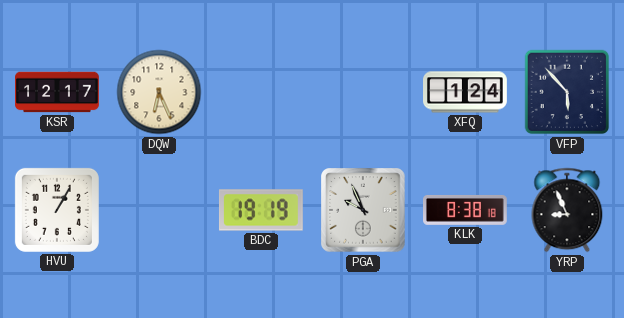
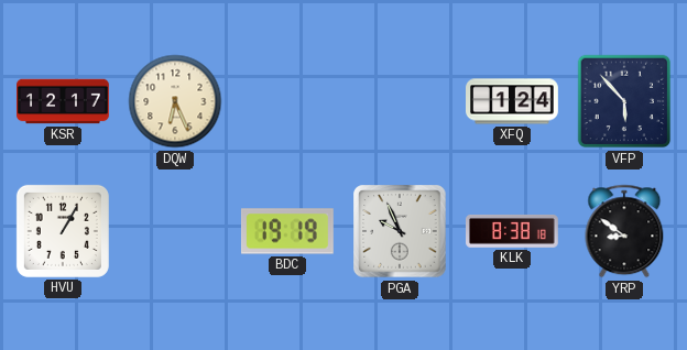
YRP: 8:56 -> 8:51 (624, 231)
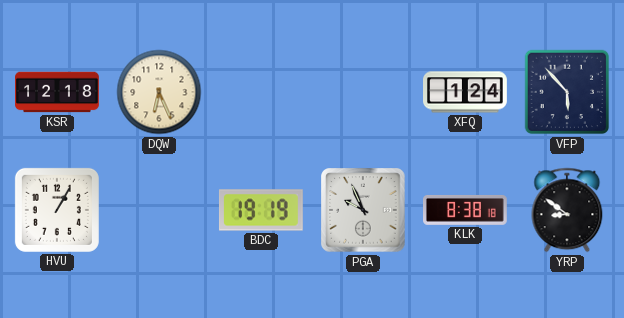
KSR: 12:17 -> 12:18 (57, 92)
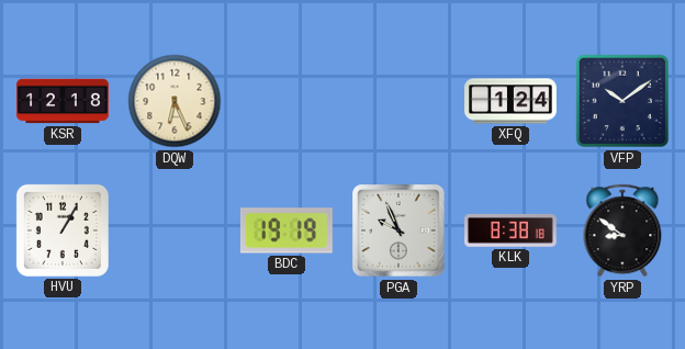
VFP: 5:53 -> 10:09 (622, 101)
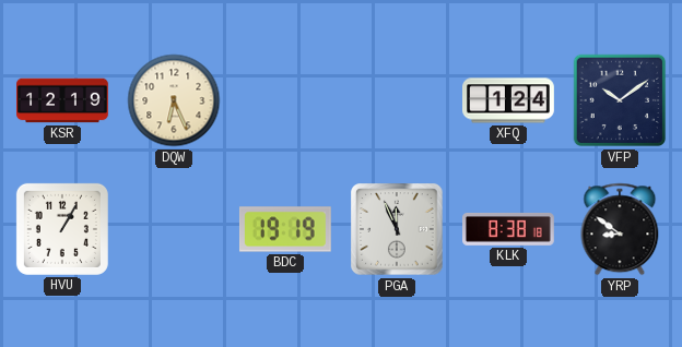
KSR: 12:18 -> 12:19 (62, 100)
PGA: 9:56 -> 11:56 (397, 229)
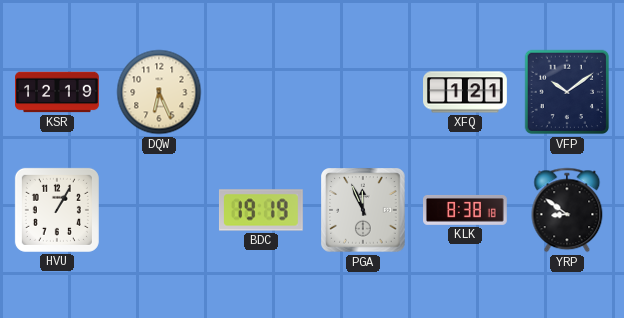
XFQ: 1:24 -> 1:21 (466, 92)
